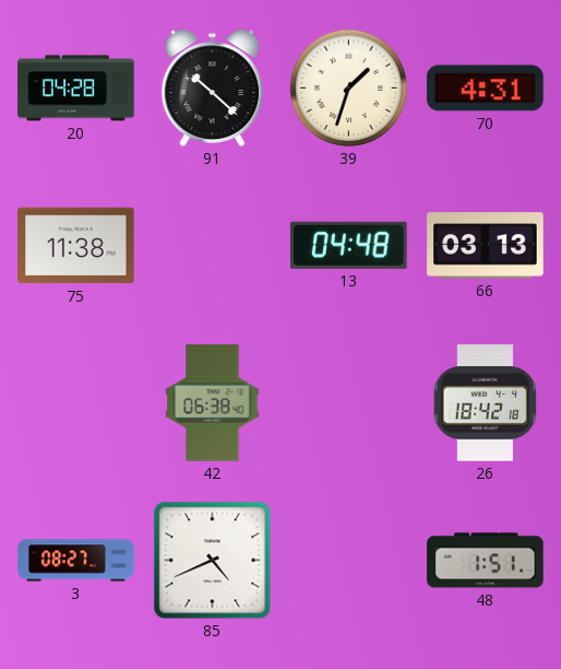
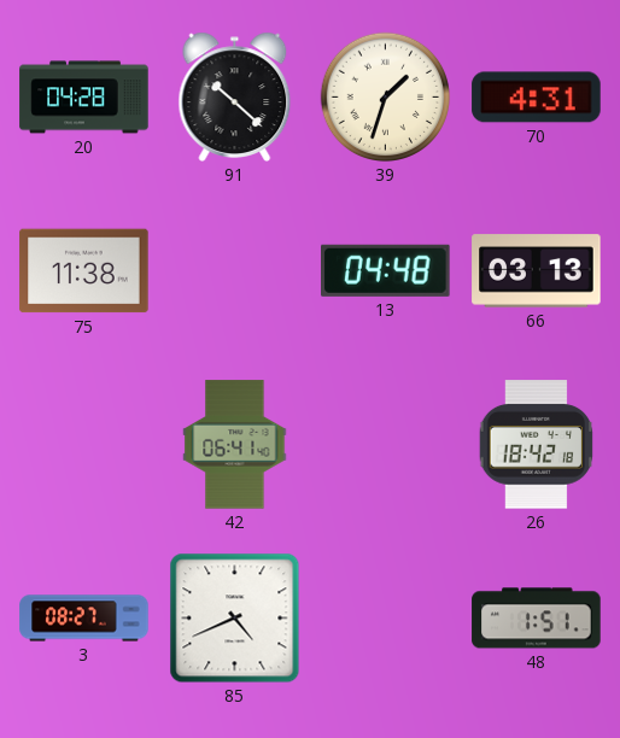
42: 06:38 -> 06:41 (235, 445)
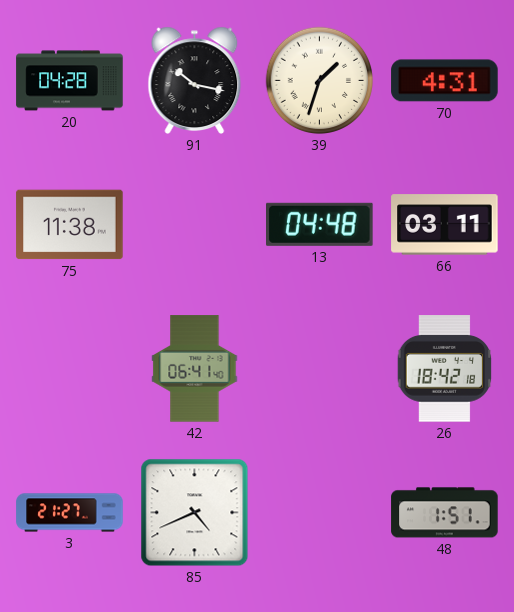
91: 10:22 -> 10:17 (195, 80)
66: 03:13 -> 03:11 (445, 225)
3: 08:27 -> 21:27 (70, 513)
